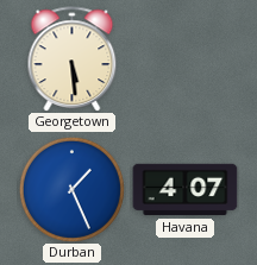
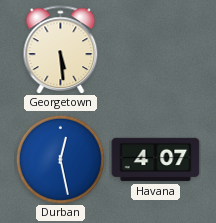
Durban: 1:26 -> 12:28 (60, 159)
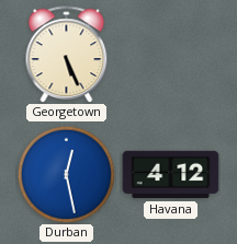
Georgetown: 5:29 -> 5:26 (67, 55)
Havana: 4:07 -> 4:12 (171, 175)
